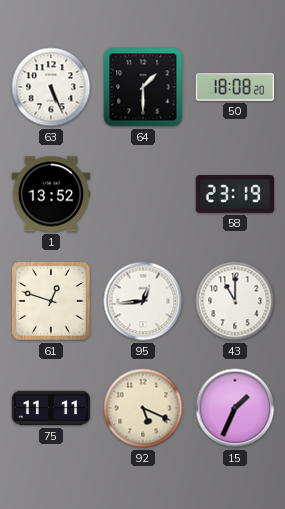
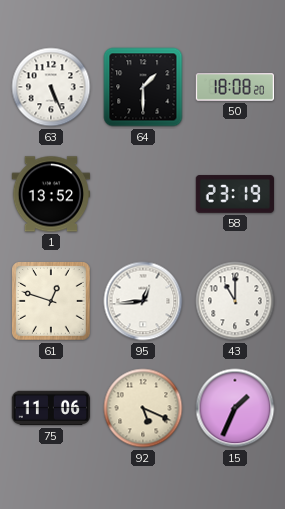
75: 11:11 -> 11:06 (50, 408)
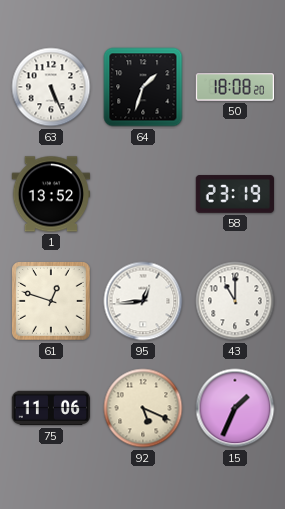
64: 1:30 -> 1:33 (143, 87)
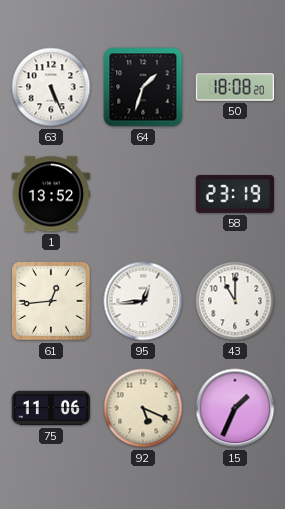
61: 12:48 -> 12:44 (52, 302)
